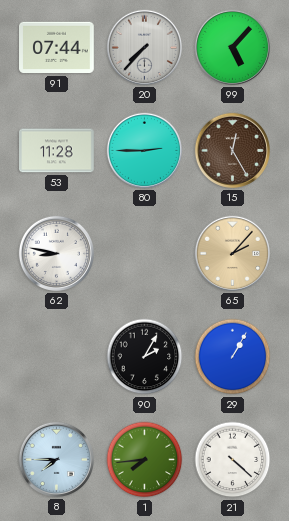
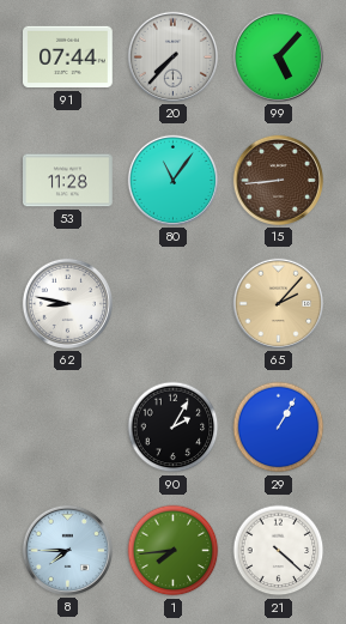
80: 2:45 -> 11:06 (172, 180)
15: 12:25 -> 8:44 (278, 180)
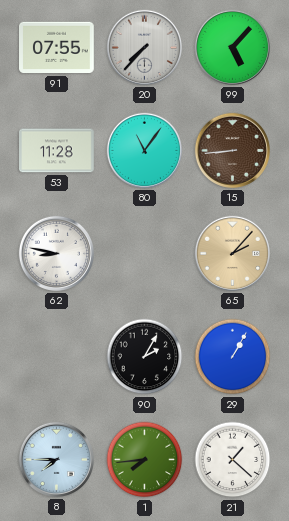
91: 07:44 -> 07:55 (57, 48)
21: 4:22 -> 1:22 (233, 460)
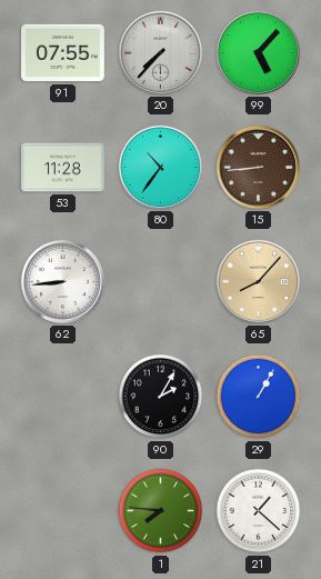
80: 11:06 -> 10:36 (160, 167)
62: 8:47 -> 8:44 (62, 281)
65: 2:07 -> 8:07 (258, 281)
8: 7:45 -> none (56, 459)
1: 7:44 -> 7:46 (161, 511)
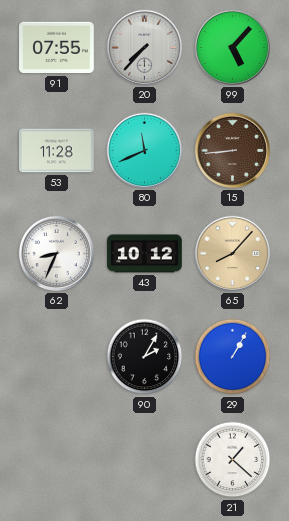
80: 10:36 -> 11:41 (144, 150)
62: 8:44 -> 8:34 (56, 253)
43: none -> 10:12 (145, 254)
1: 7:46 -> none (161, 511)
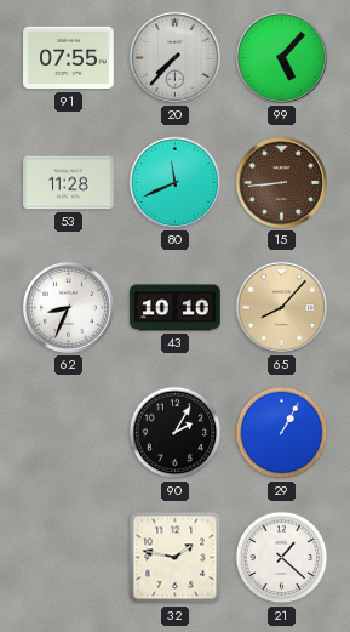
43: 10:12 -> 10:10 (176, 308)
32: none -> 1:47 (176, 558)
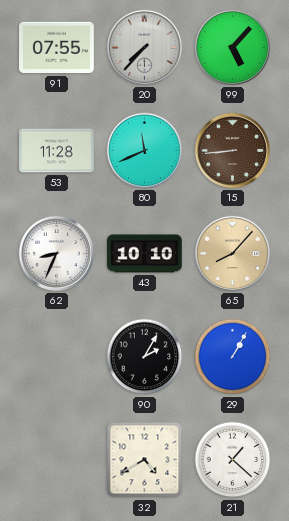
32: 1:47 -> 4:40 (145, 460)
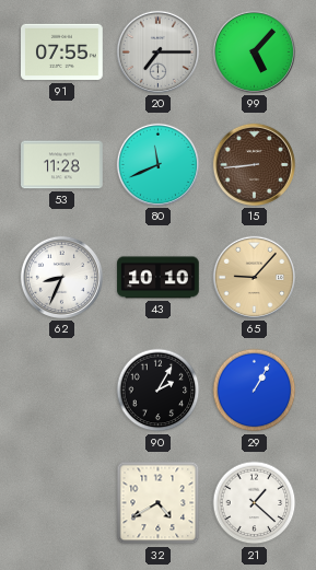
20: 7:37 -> 7:15 (157, 51)
65: 8:07 -> 9:07 (254, 277)
